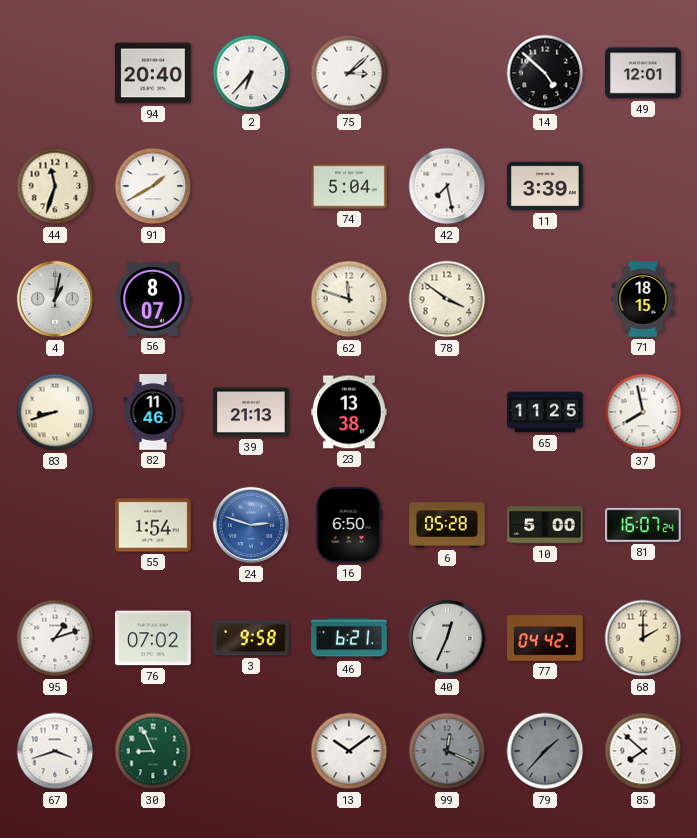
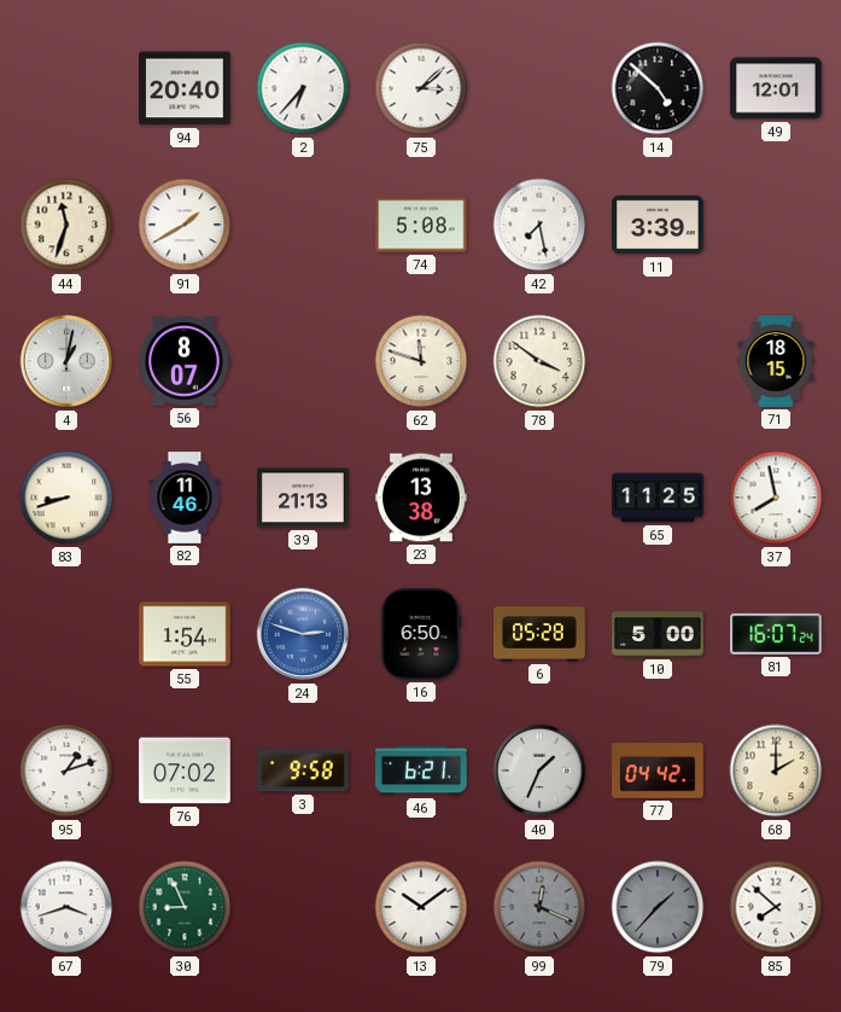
74: 5:04 -> 5:08 (422, 225)
40: 12:34 -> 1:34 (539, 770)
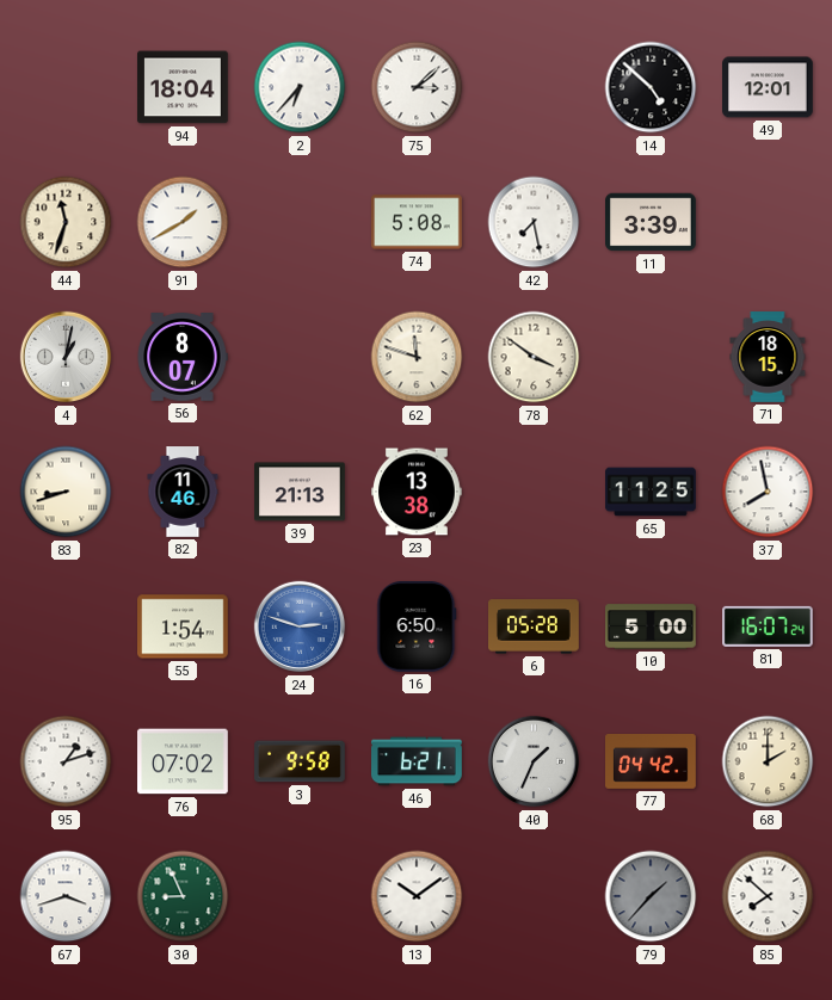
94: 20:40 -> 18:04 (184, 87)
99: 12:19 -> none (539, 907)
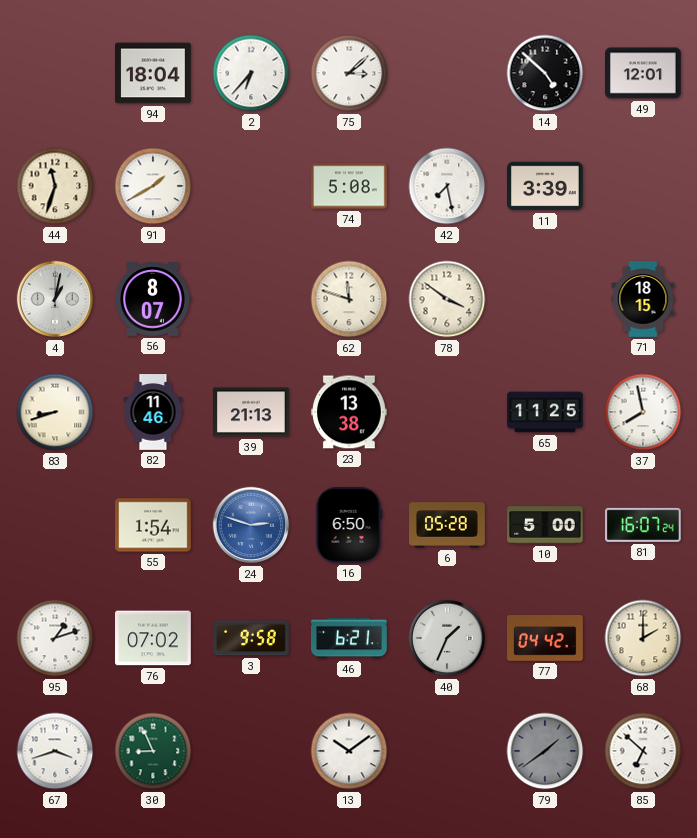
79: 1:37 -> 1:39 (545, 751)
85: 7:52 -> 6:52 (643, 751)
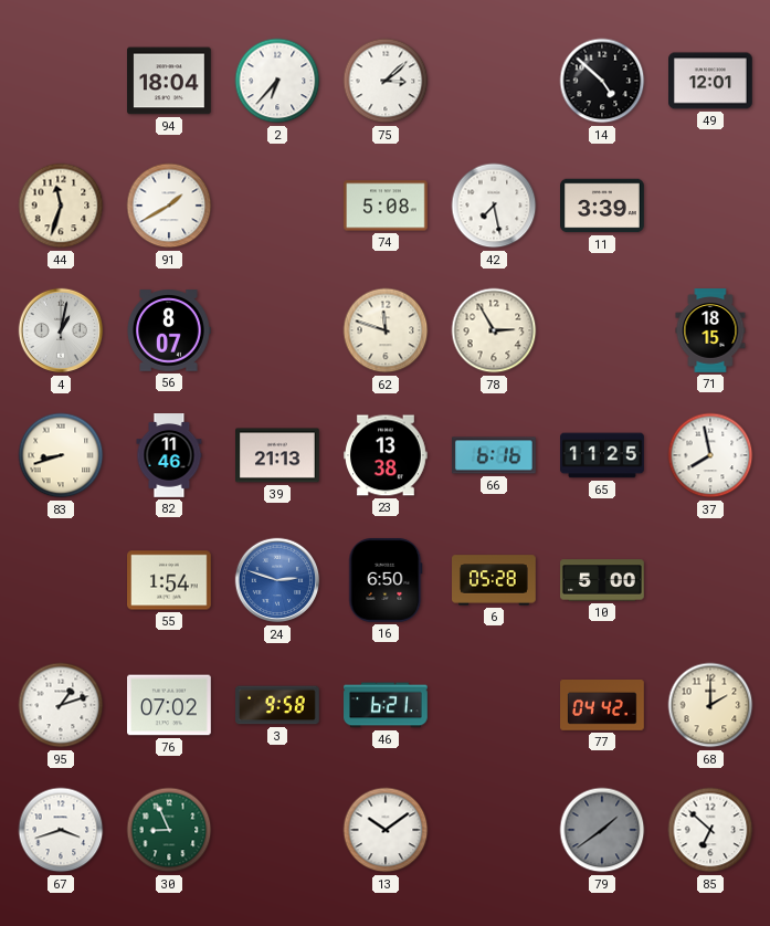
78: 3:51 -> 2:55 (494, 330)
66: none -> 6:16 (495, 455)
81: 16:07 -> none (644, 525)
40: 1:34 -> none (447, 638)
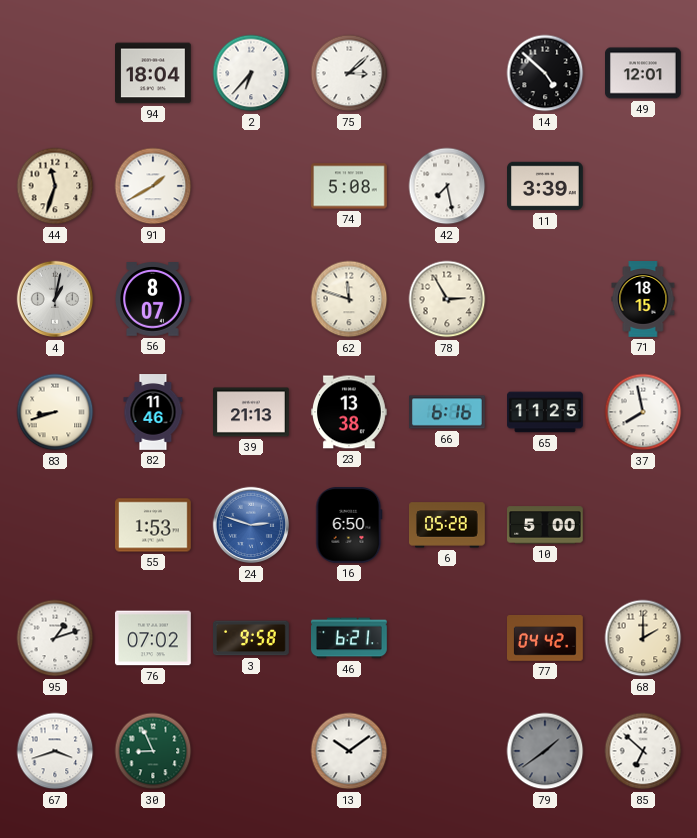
55: 1:54 -> 1:53 (154, 525)
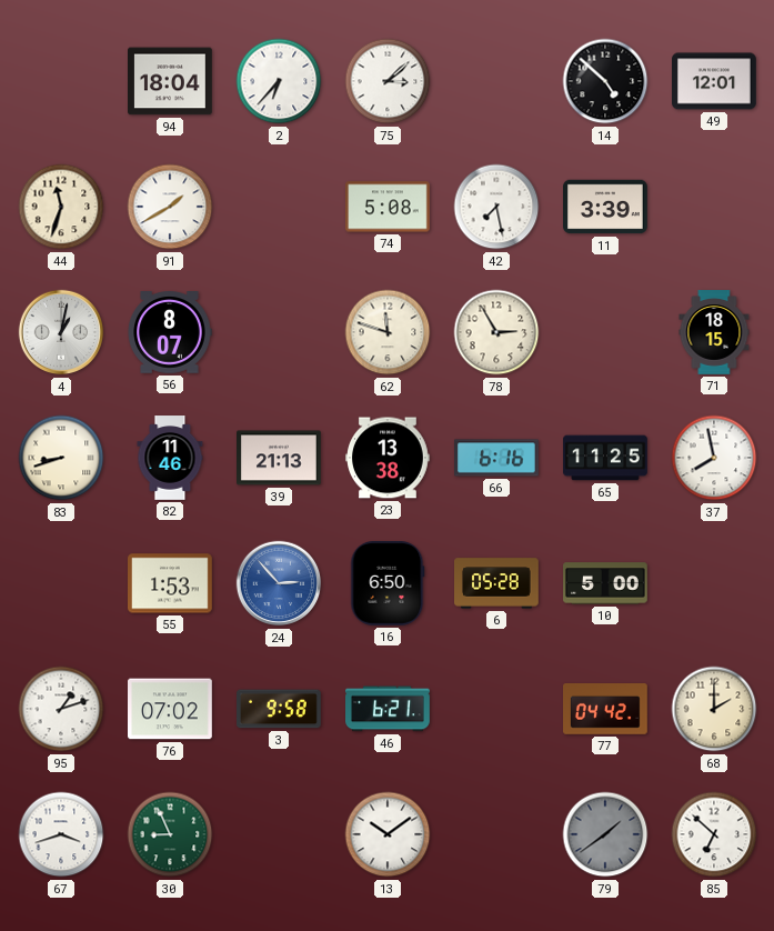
24: 2:48 -> 2:53 (279, 583)
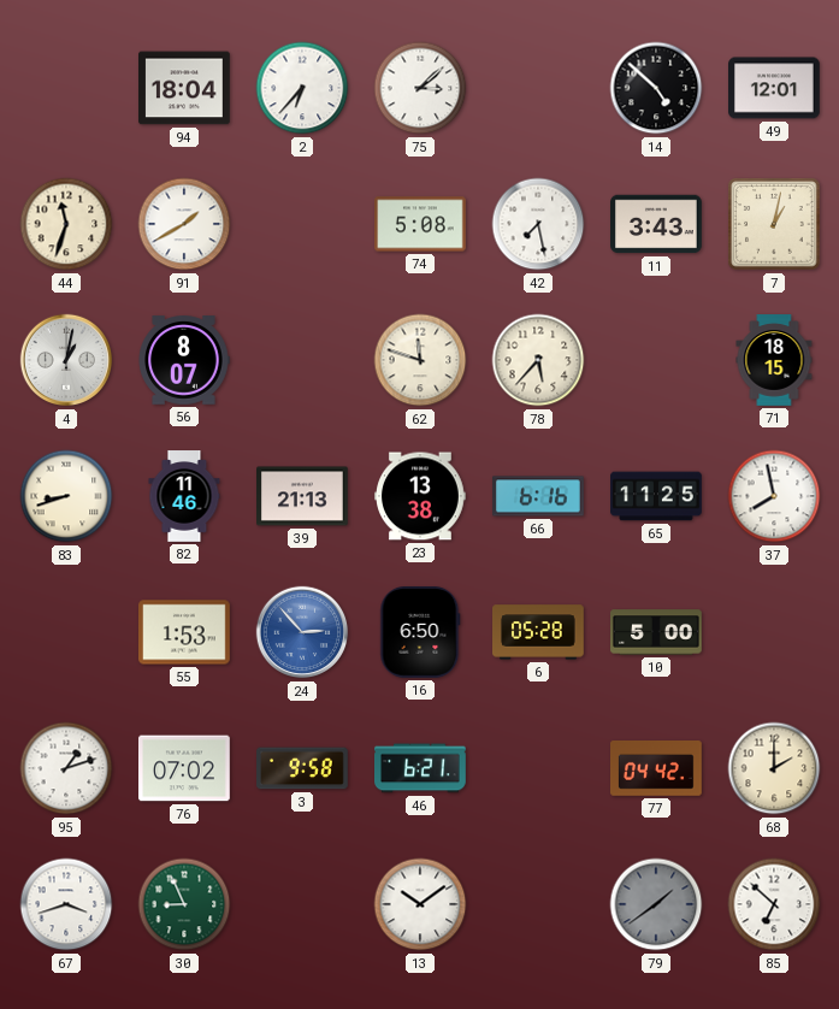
11: 3:39 -> 3:43 (656, 224)
7: none -> 1:02 (774, 224)
78: 2:55 -> 5:37 (538, 360)
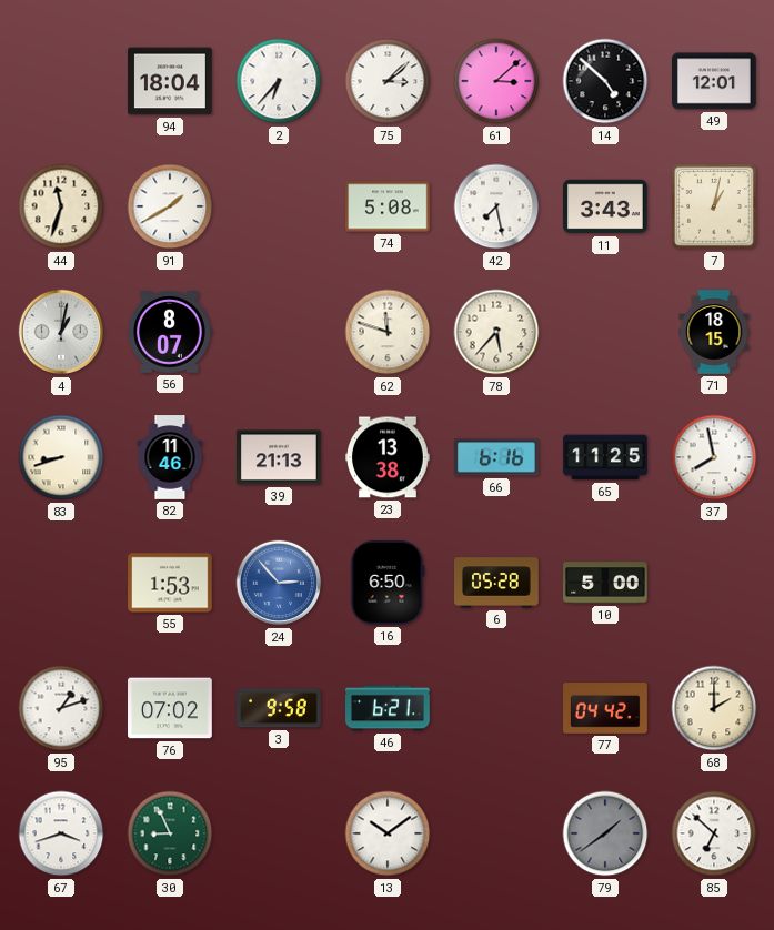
61: none -> 3:08 (496, 81)
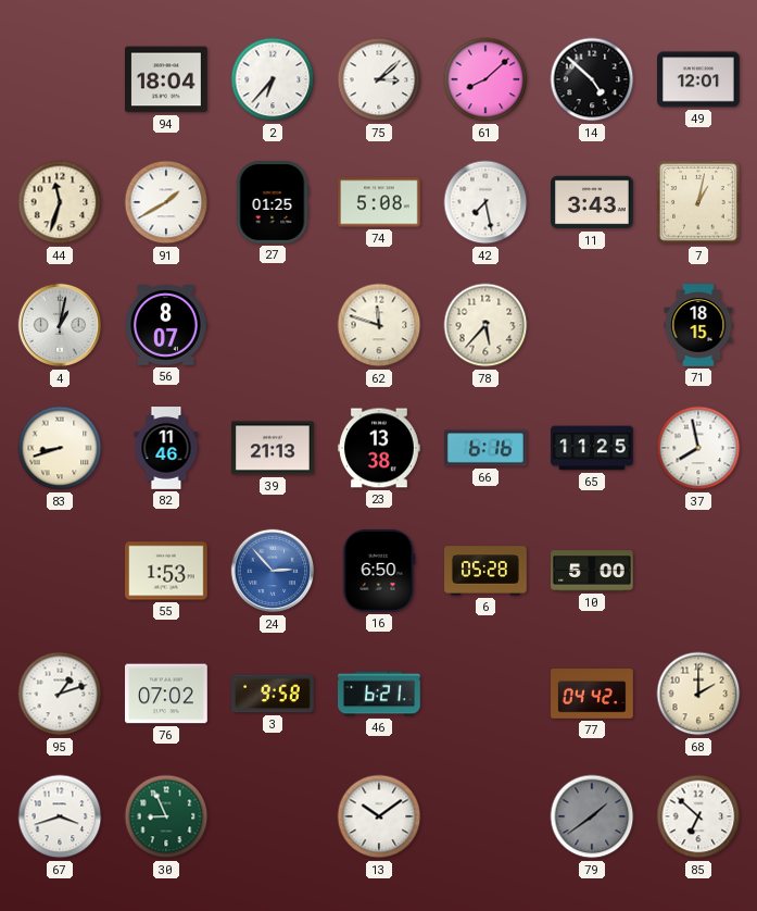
61: 3:08 -> 8:08 (485, 79)
27: none -> 01:25 (273, 203)
